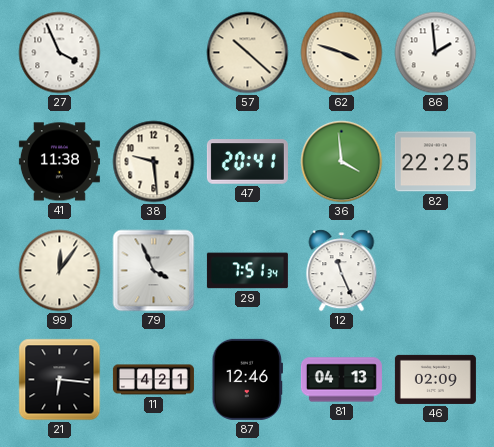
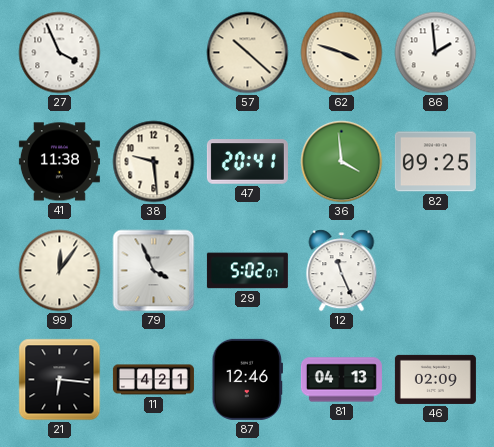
82: 22:25 -> 09:25 (435, 162)
29: 7:51 -> 5:02 (247, 271)
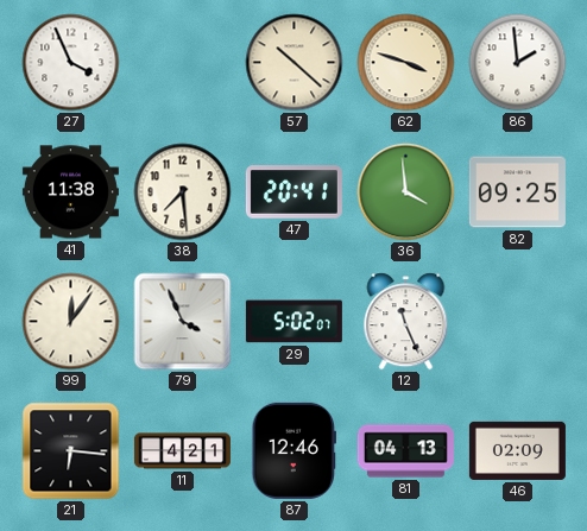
38: 9:29 -> 7:29 (183, 192)
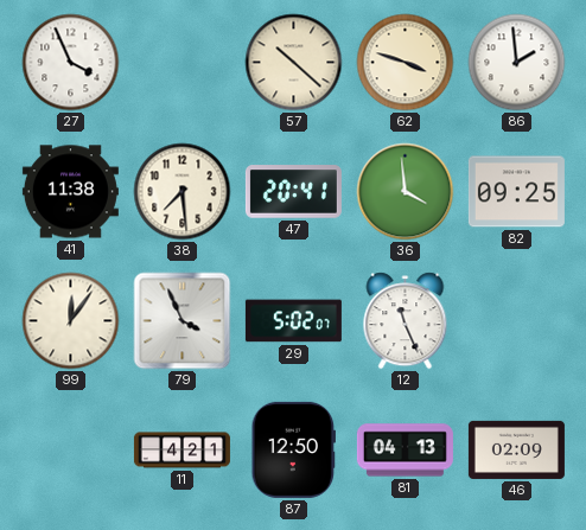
21: 6:16 -> none (71, 451)
87: 12:46 -> 12:50 (293, 449)
